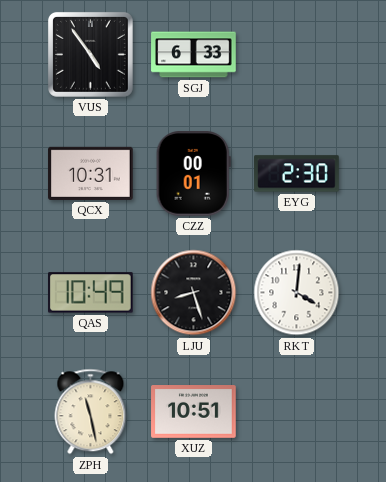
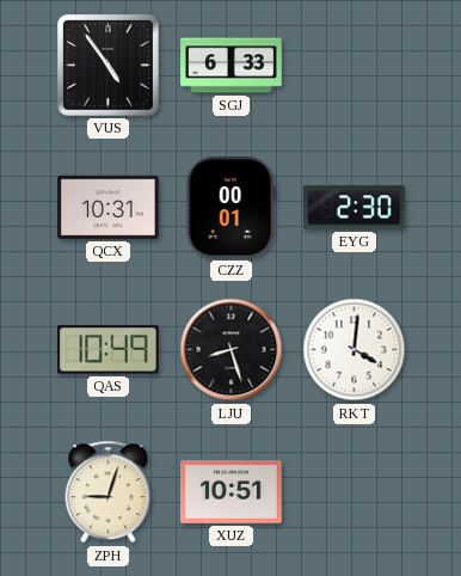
ZPH: 11:28 -> 9:03 (109, 492)
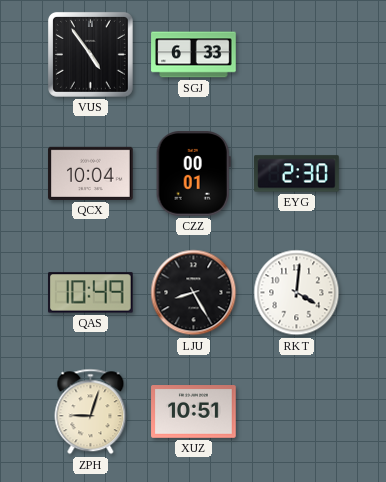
QCX: 10:31 -> 10:04 (91, 173)
LJU: 8:27 -> 8:25 (194, 293)
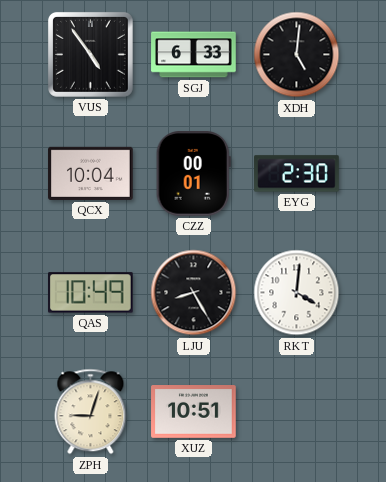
XDH: none -> 5:01 (297, 55)
